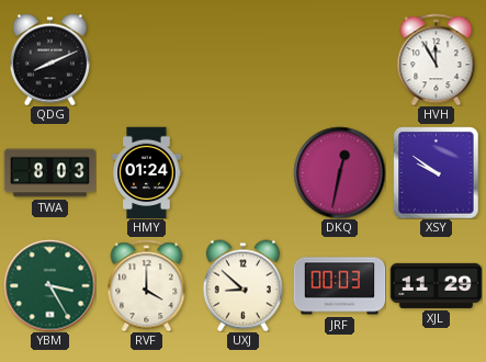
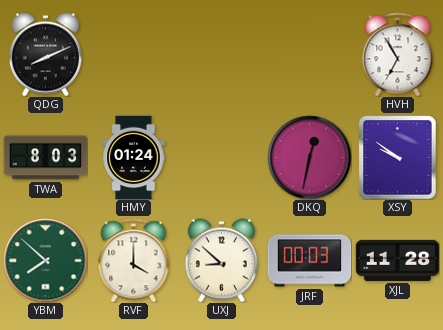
HVH: 11:55 -> 6:55 (398, 54)
YBM: 3:25 -> 7:52 (45, 260)
XJL: 11:29 -> 11:28 (397, 260)
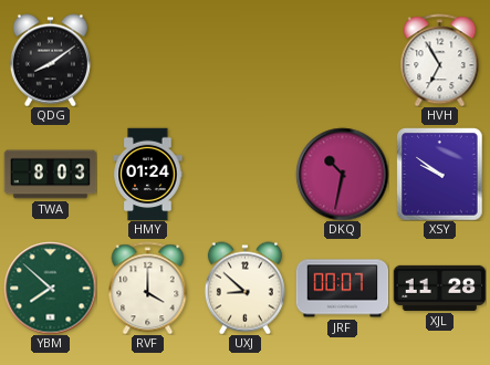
QDG: 8:11 -> 8:09 (50, 60)
DKQ: 12:32 -> 10:32 (342, 174)
JRF: 00:03 -> 00:07 (342, 289)
